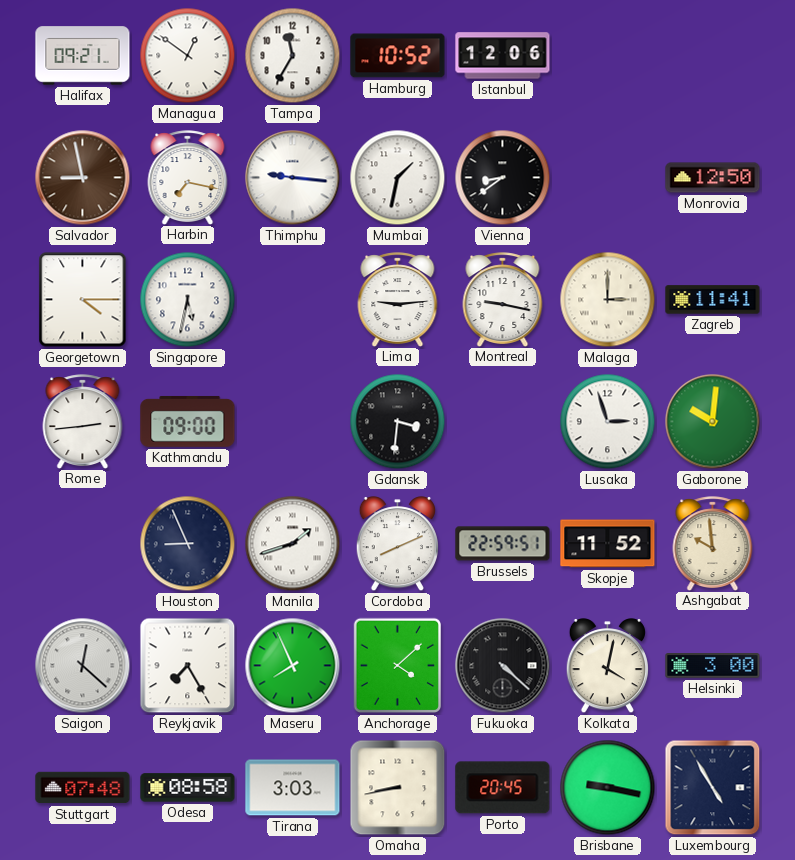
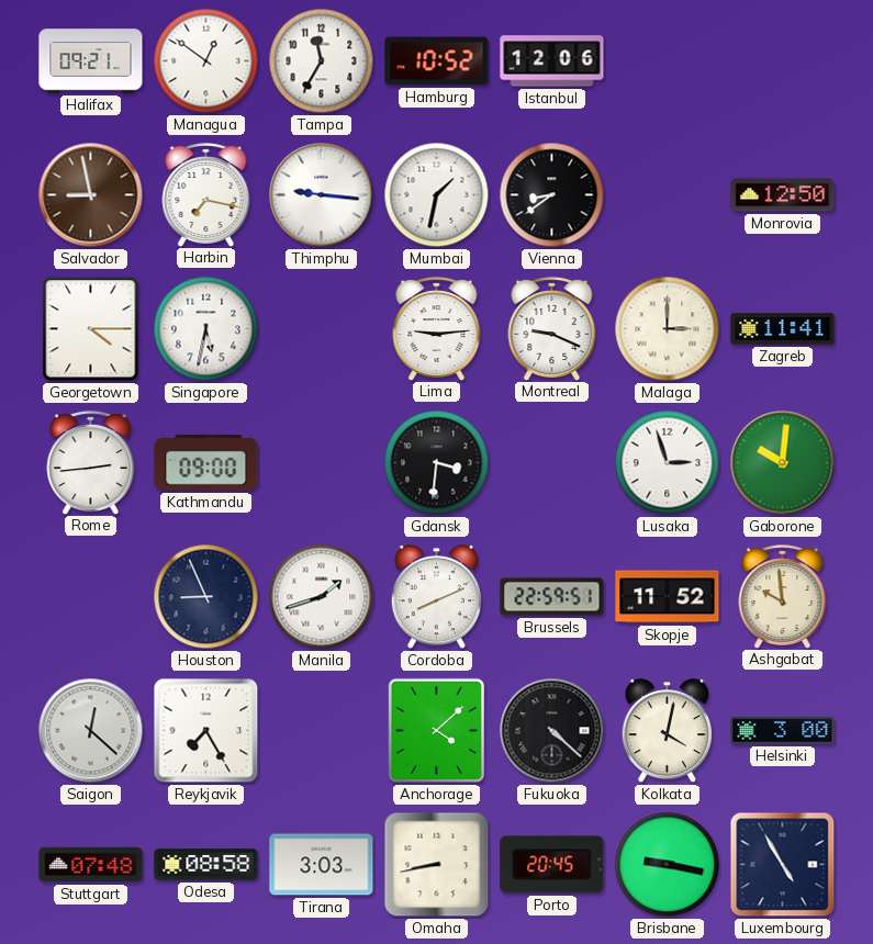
Montreal: 9:17 -> 9:19 (552, 328)
Maseru: 7:56 -> none (293, 666)
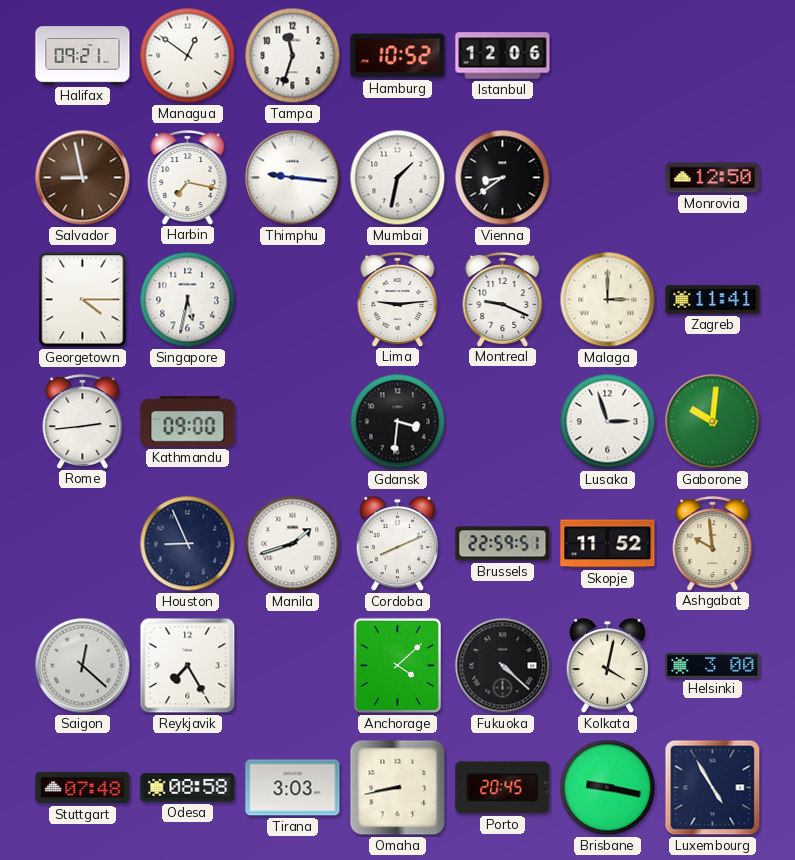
Tampa: 11:35 -> 11:33 (293, 56)
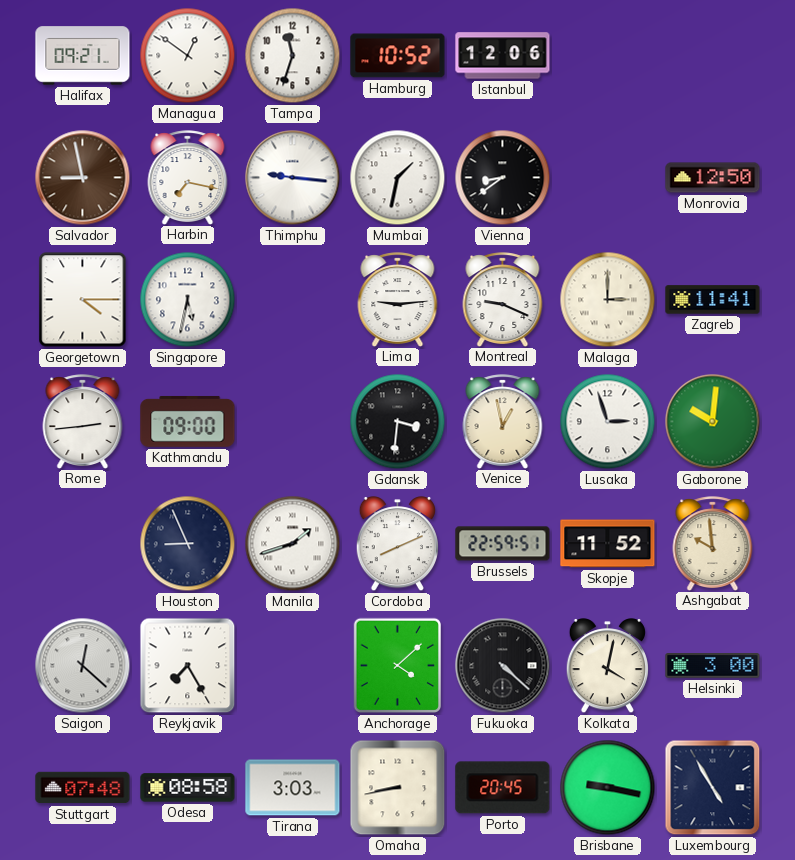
Venice: none -> 12:58 (503, 421)
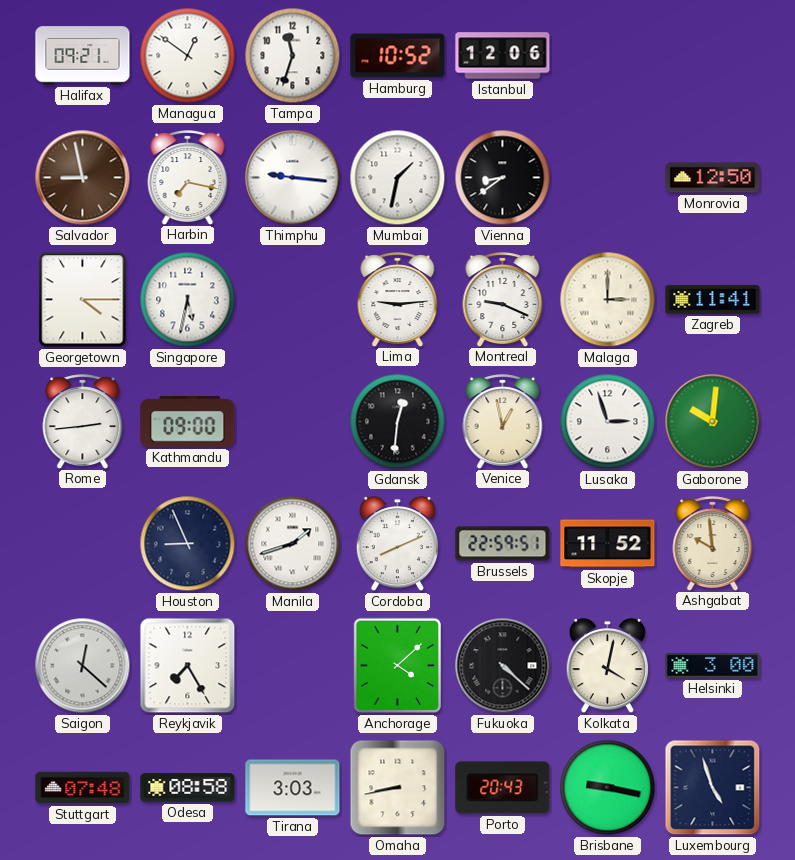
Gdansk: 3:31 -> 12:31 (398, 422)
Porto: 20:45 -> 20:43 (503, 788)
Luxembourg: 4:55 -> 4:57 (713, 788)
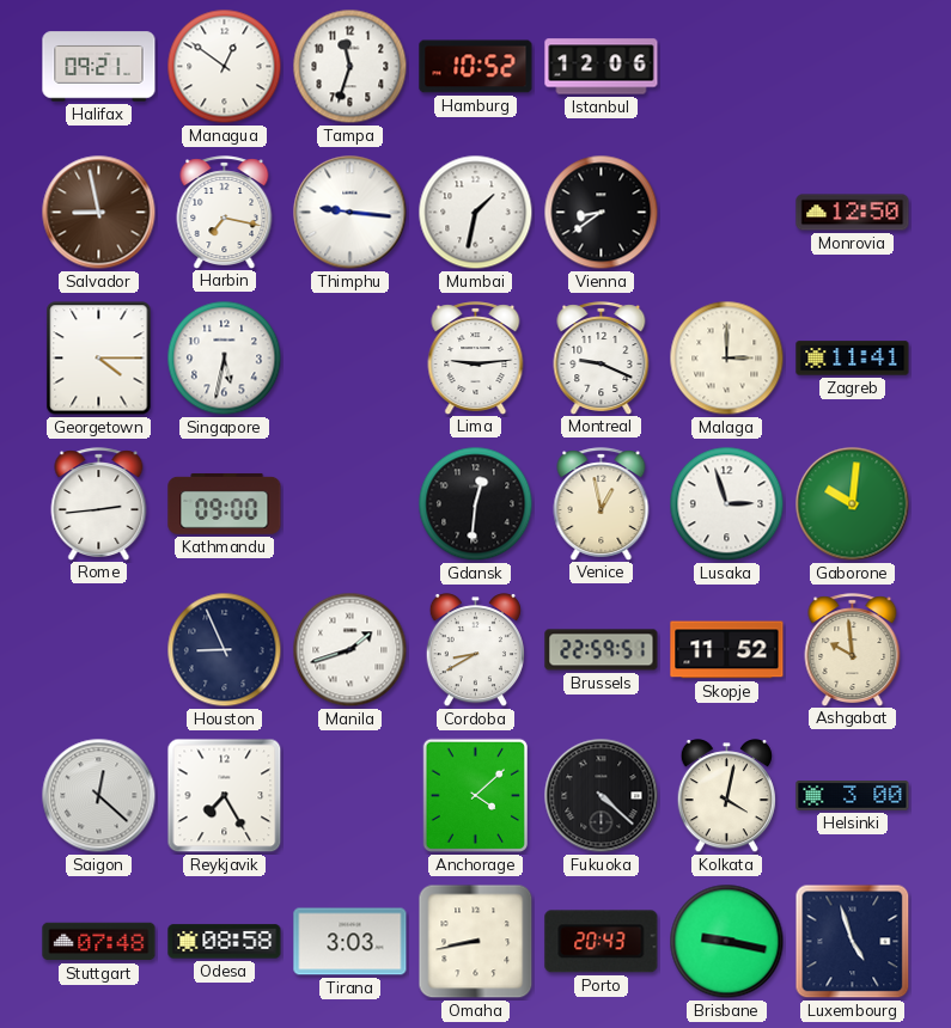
Cordoba: 8:11 -> 8:40 (475, 650)
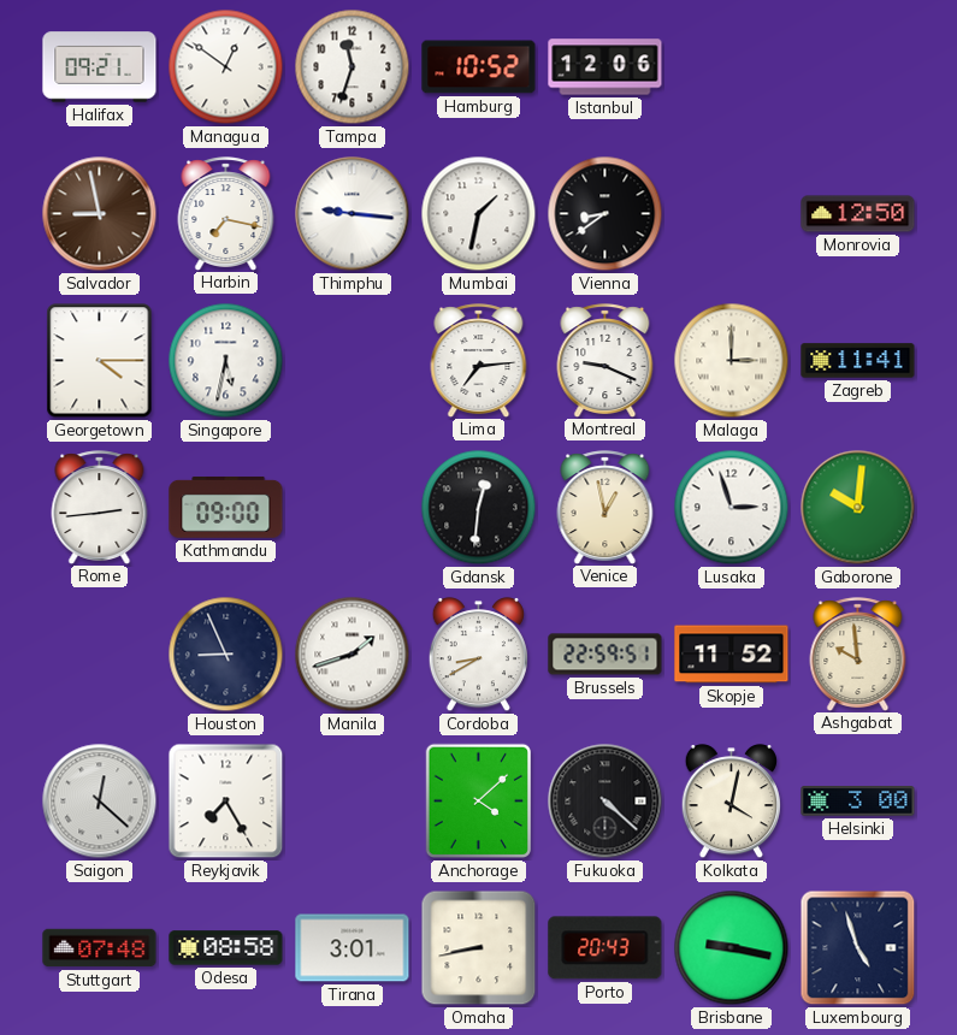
Lima: 9:14 -> 7:14 (479, 360)
Tirana: 3:03 -> 3:01 (353, 948)
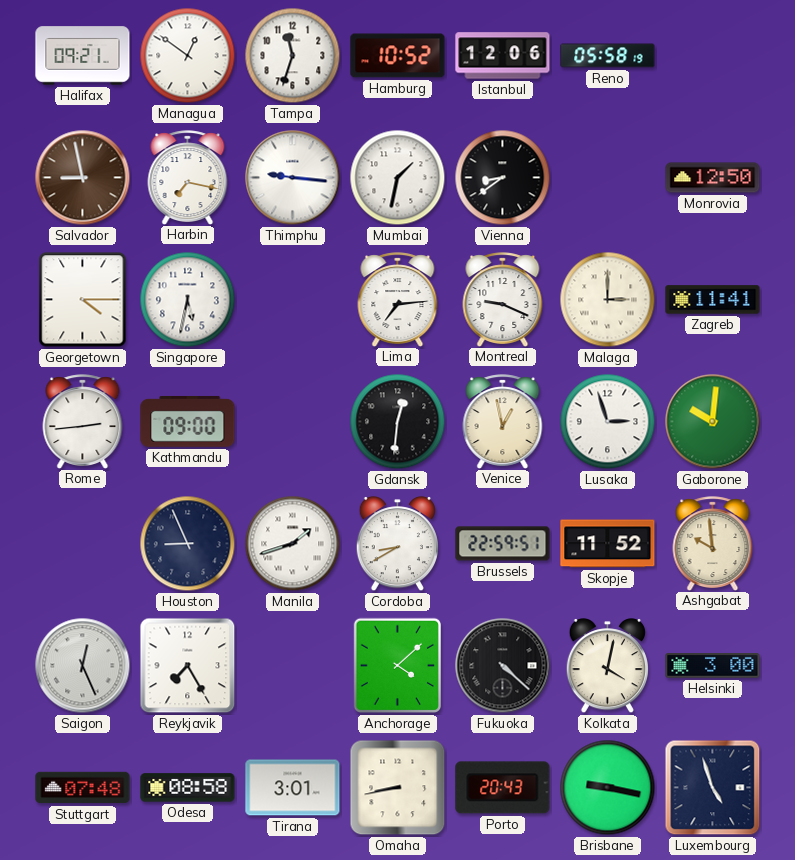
Reno: none -> 05:58 (608, 56)
Saigon: 12:22 -> 12:26 (83, 666)
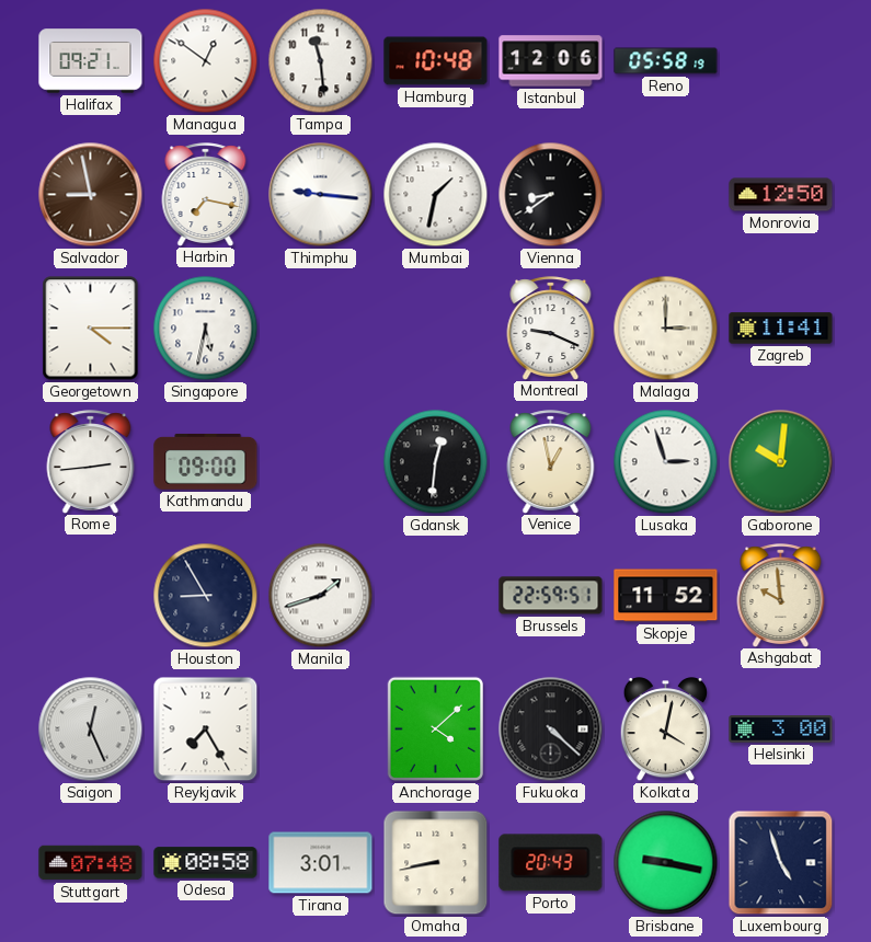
Tampa: 11:33 -> 11:29 (321, 61)
Hamburg: 10:52 -> 10:48 (436, 61)
Lima: 7:14 -> none (398, 299)
Houston: 8:56 -> 8:55 (206, 596)
Cordoba: 8:40 -> none (397, 544)
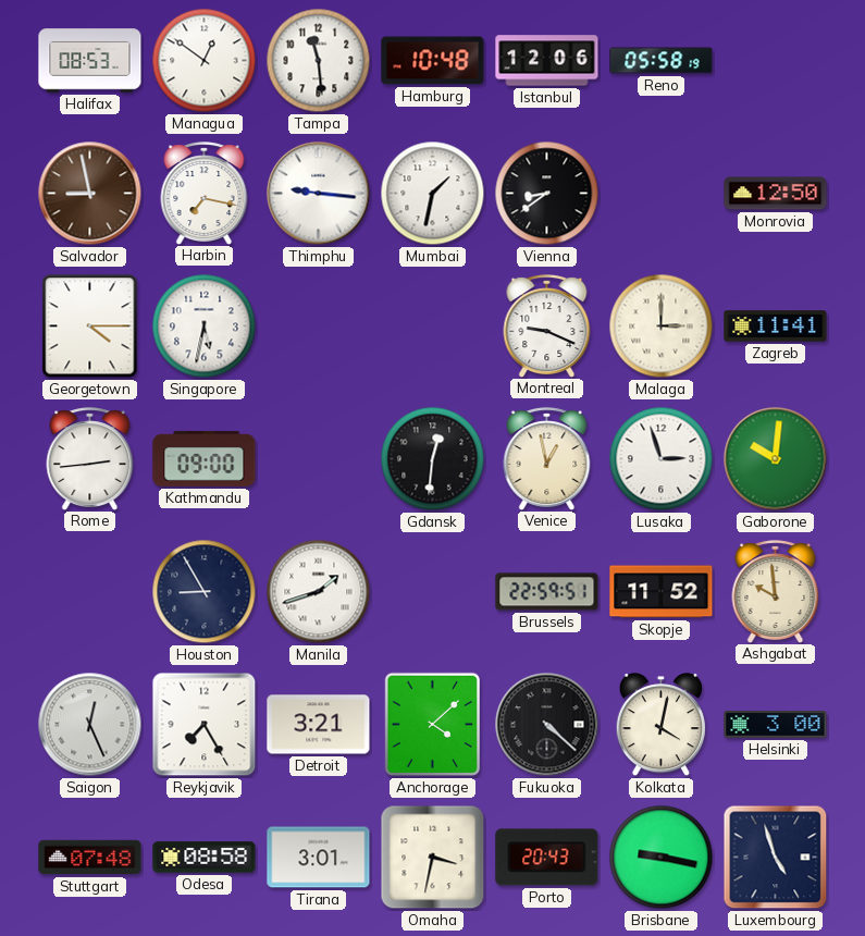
Halifax: 09:21 -> 08:53 (90, 61)
Detroit: none -> 3:21 (319, 725)
Omaha: 8:43 -> 3:32 (433, 858)
